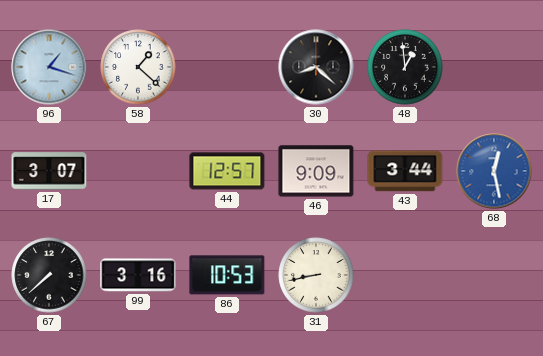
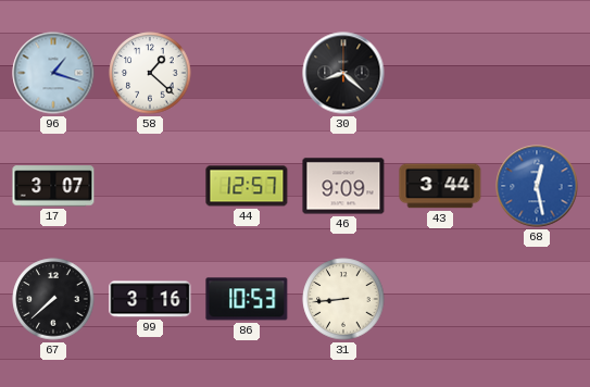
48: 12:59 -> none (405, 67)
31: 8:43 -> 8:44 (343, 299)
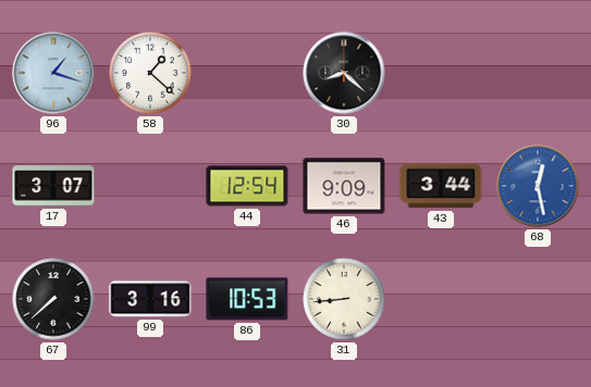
44: 12:57 -> 12:54 (247, 186)
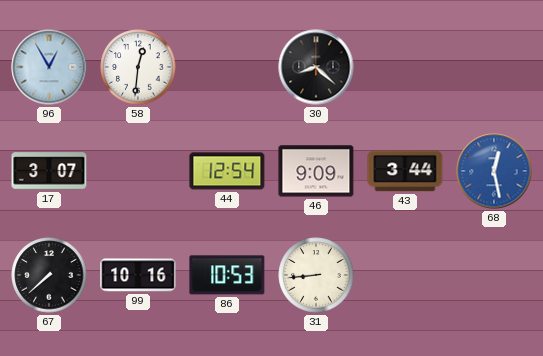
96: 1:18 -> 12:55 (49, 67)
58: 1:22 -> 12:31 (138, 67)
99: 3:16 -> 10:16 (138, 275)
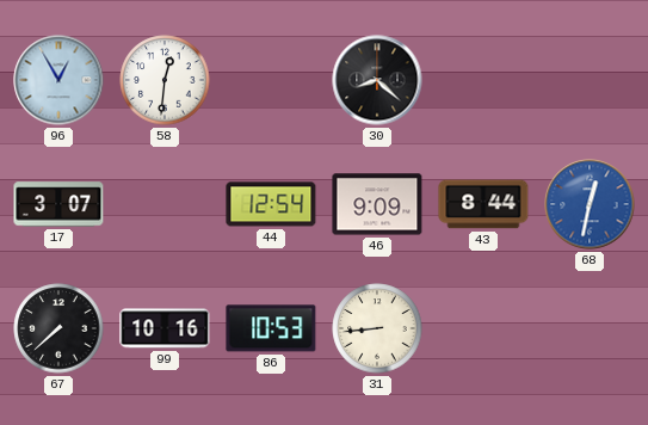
43: 3:44 -> 8:44 (483, 204)
68: 12:28 -> 12:32 (590, 204)
